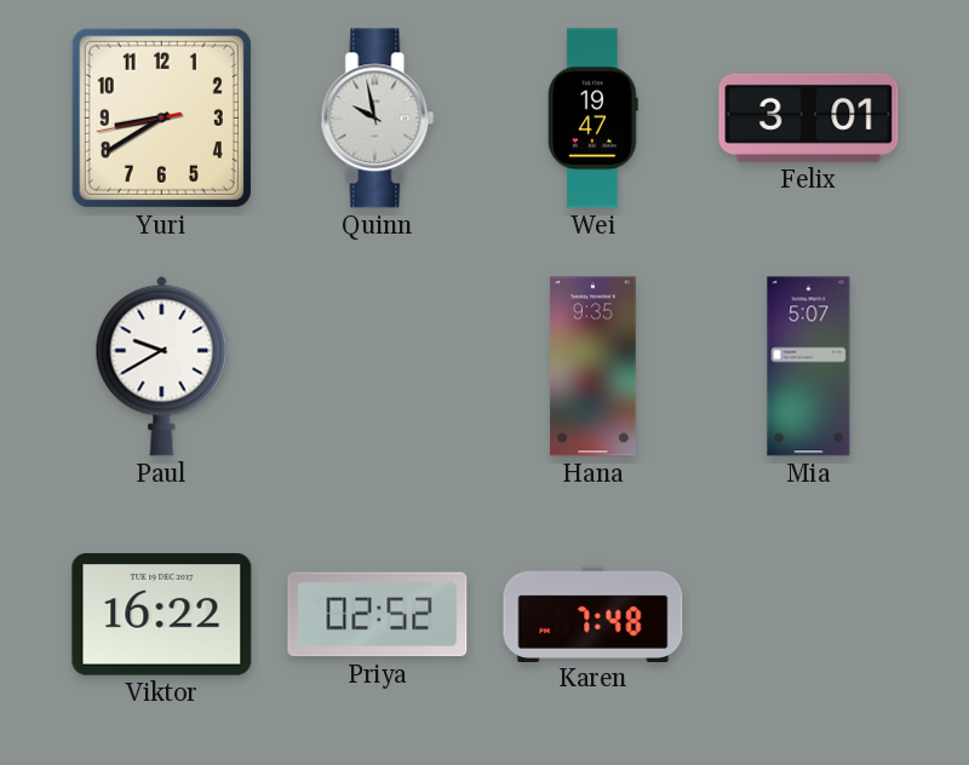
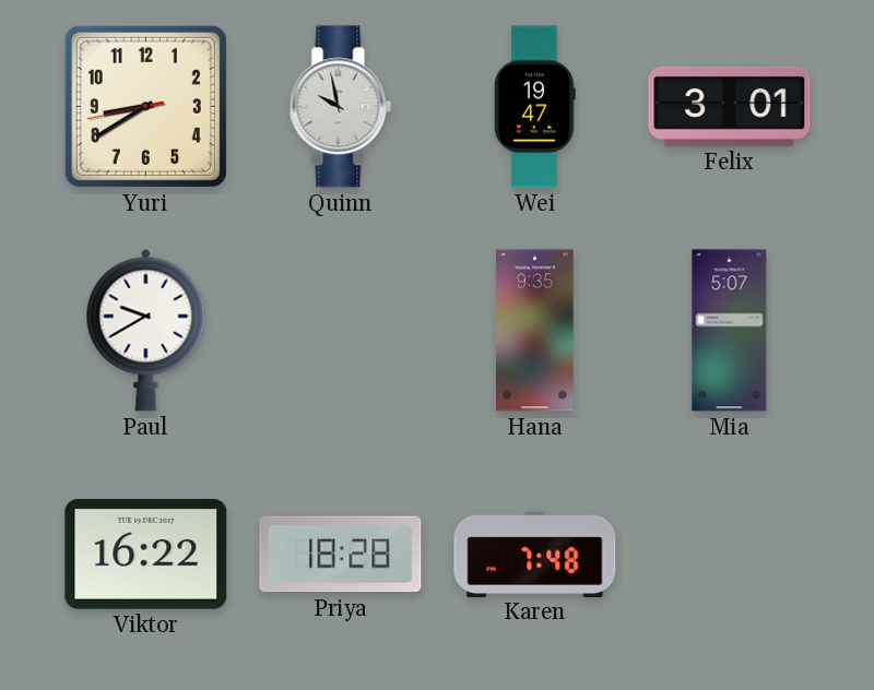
Priya: 02:52 -> 18:28 (341, 555)
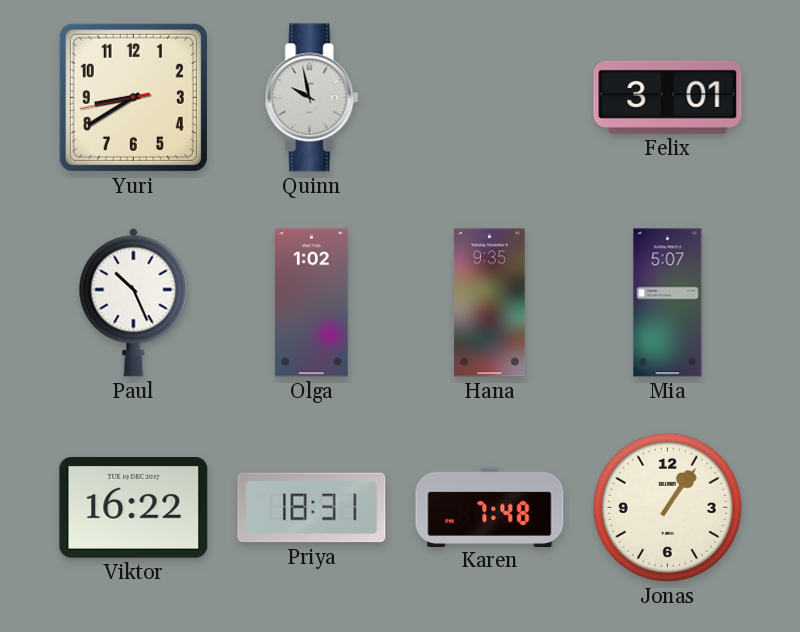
Wei: 19:47 -> none (535, 107)
Paul: 9:40 -> 10:26 (134, 302)
Olga: none -> 1:02 (312, 303)
Priya: 18:28 -> 18:31 (312, 508)
Jonas: none -> 1:06 (667, 507)
